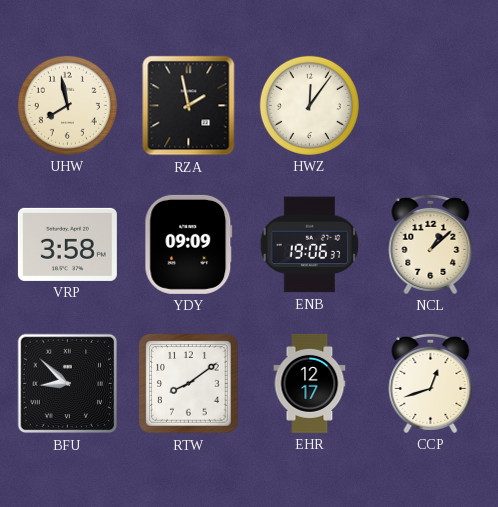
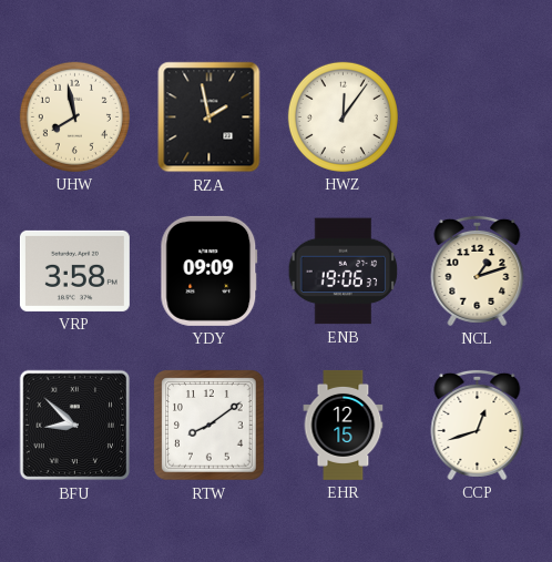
NCL: 1:08 -> 1:12 (478, 270)
EHR: 12:17 -> 12:15 (344, 425)
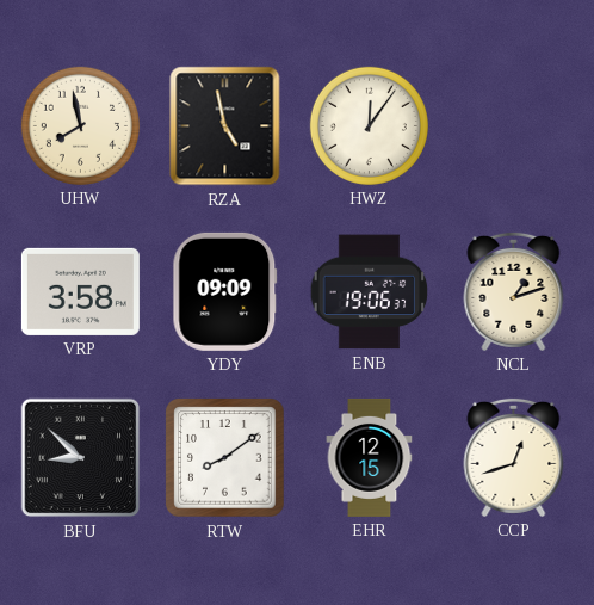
RZA: 1:58 -> 4:58 (225, 126)
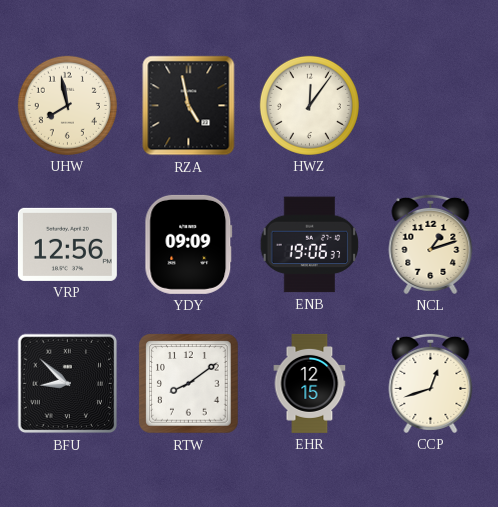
VRP: 3:58 -> 12:56 (67, 244)
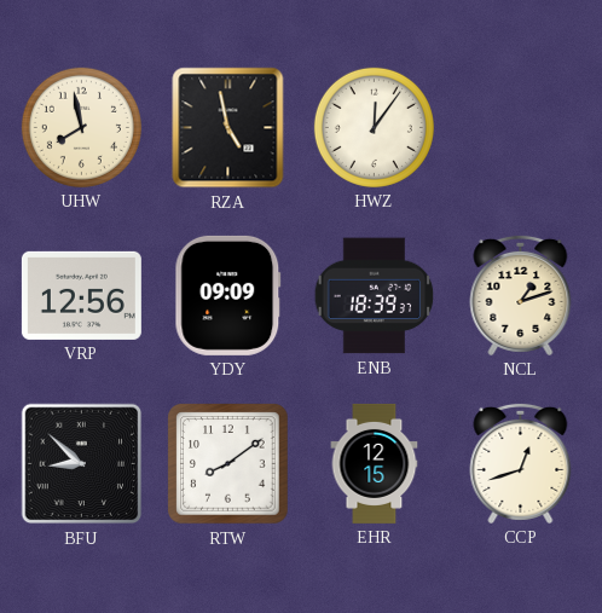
ENB: 19:06 -> 18:39 (375, 296)
